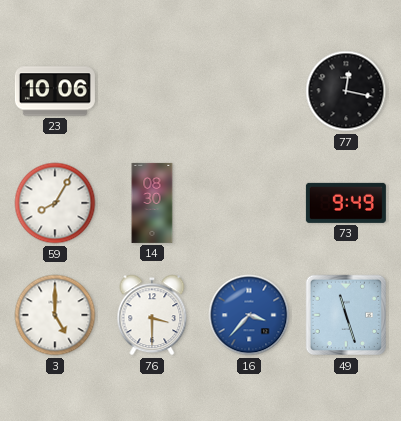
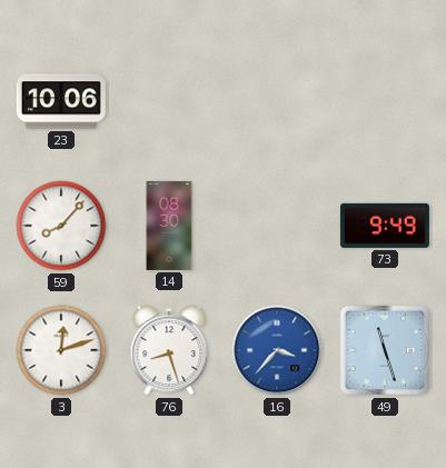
77: 12:17 -> none (346, 91)
59: 8:05 -> 8:07 (61, 226)
3: 5:00 -> 12:12 (61, 350)
76: 3:30 -> 8:27 (169, 350)
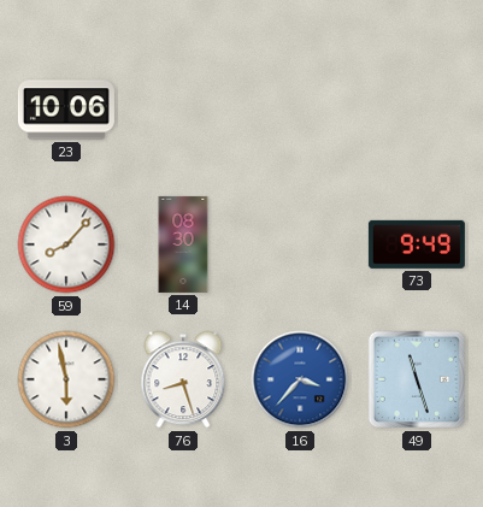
3: 12:12 -> 5:58 (66, 379)
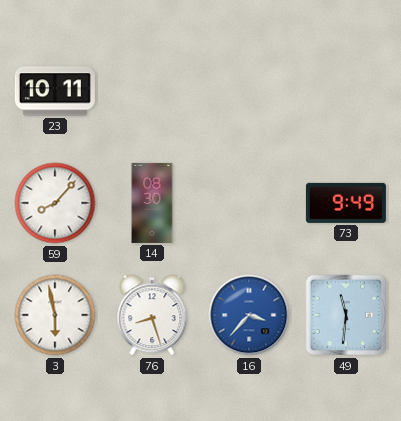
23: 10:06 -> 10:11 (55, 91)
49: 11:27 -> 11:31 (346, 315)
